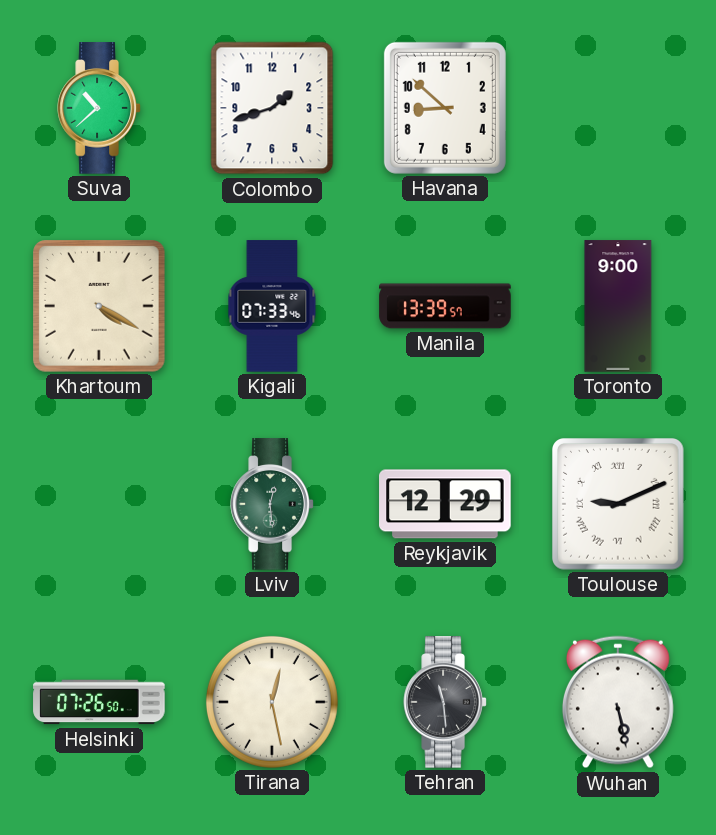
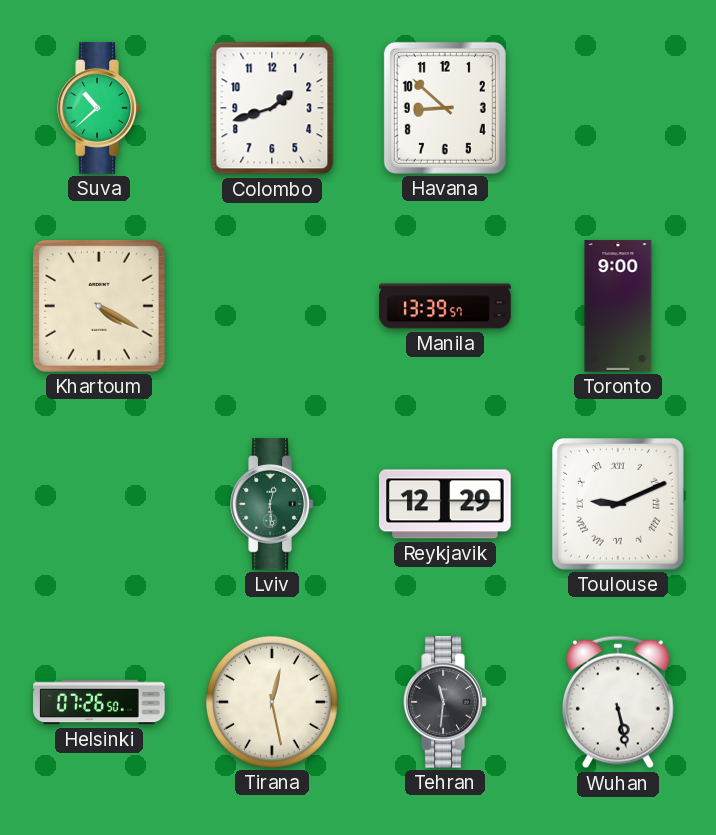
Kigali: 07:33 -> none (272, 306)
Tehran: 11:29 -> 11:31 (445, 702)
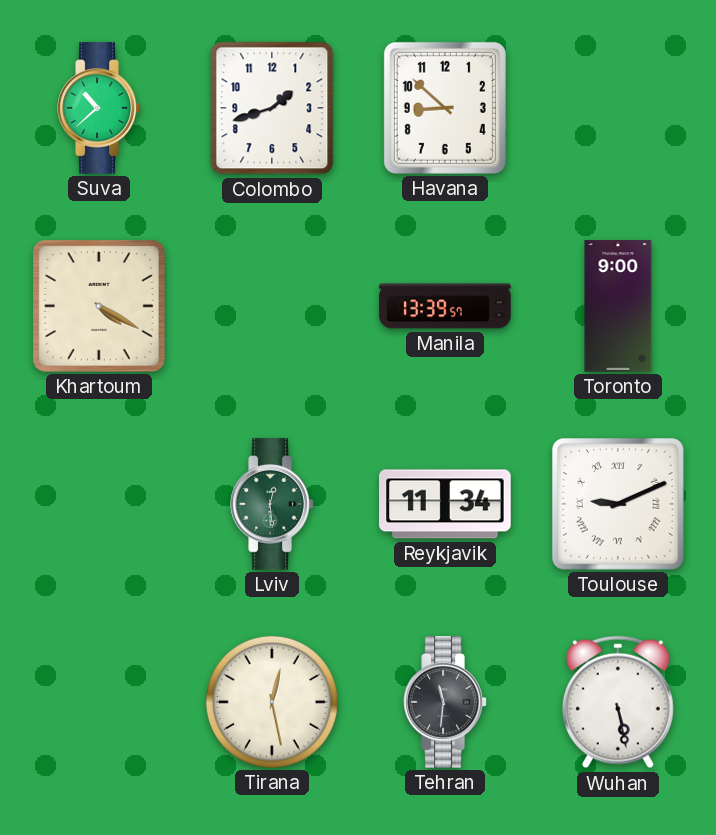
Reykjavik: 12:29 -> 11:34 (445, 504)
Helsinki: 07:26 -> none (99, 702)
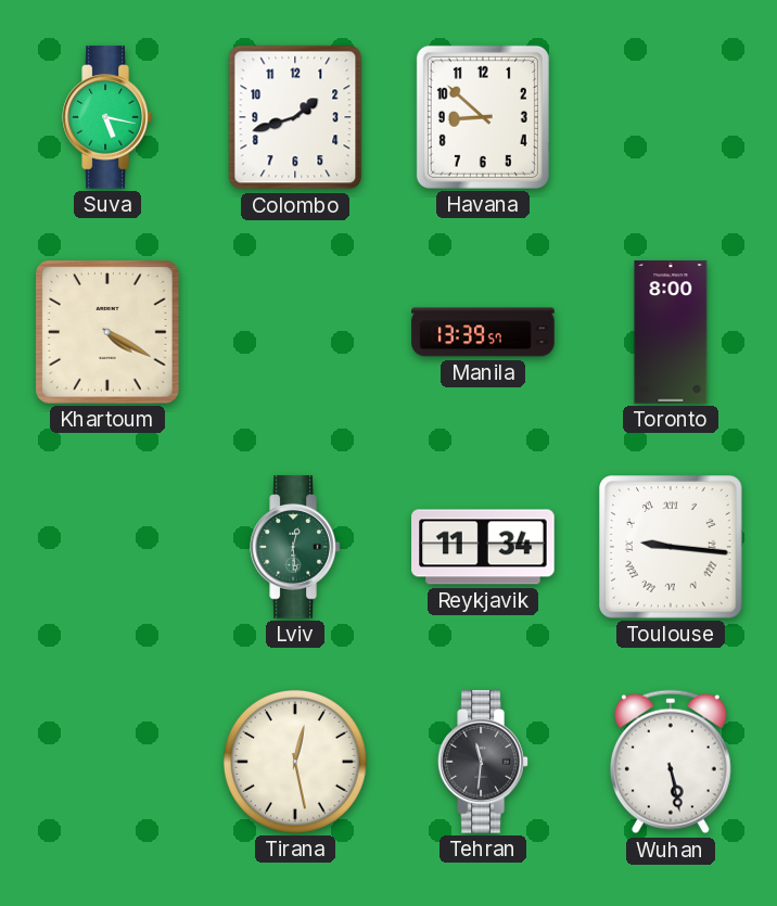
Suva: 10:38 -> 5:17 (107, 117)
Toronto: 9:00 -> 8:00 (671, 332)
Toulouse: 9:11 -> 9:16 (672, 548)
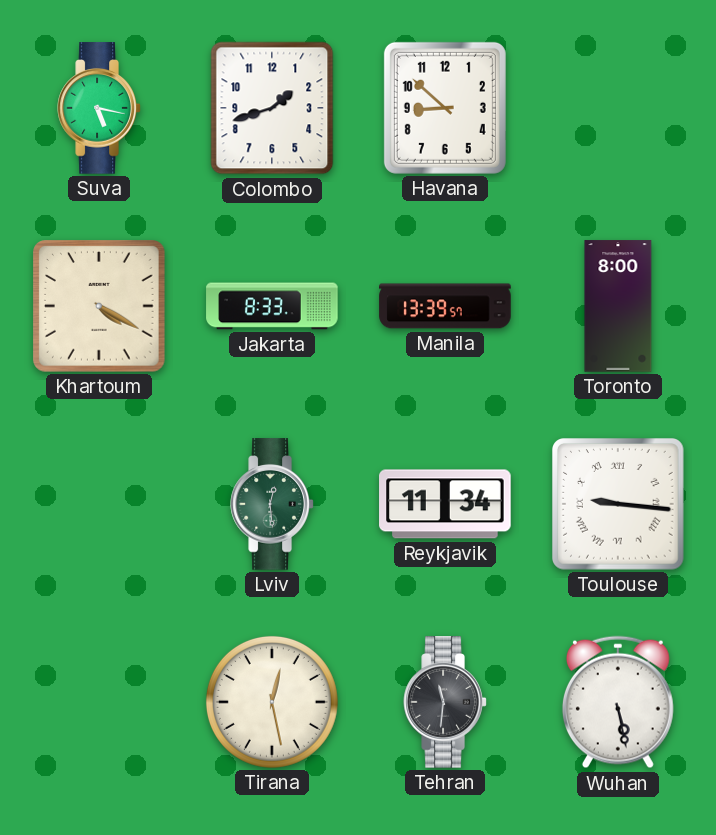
Jakarta: none -> 8:33 (272, 306)
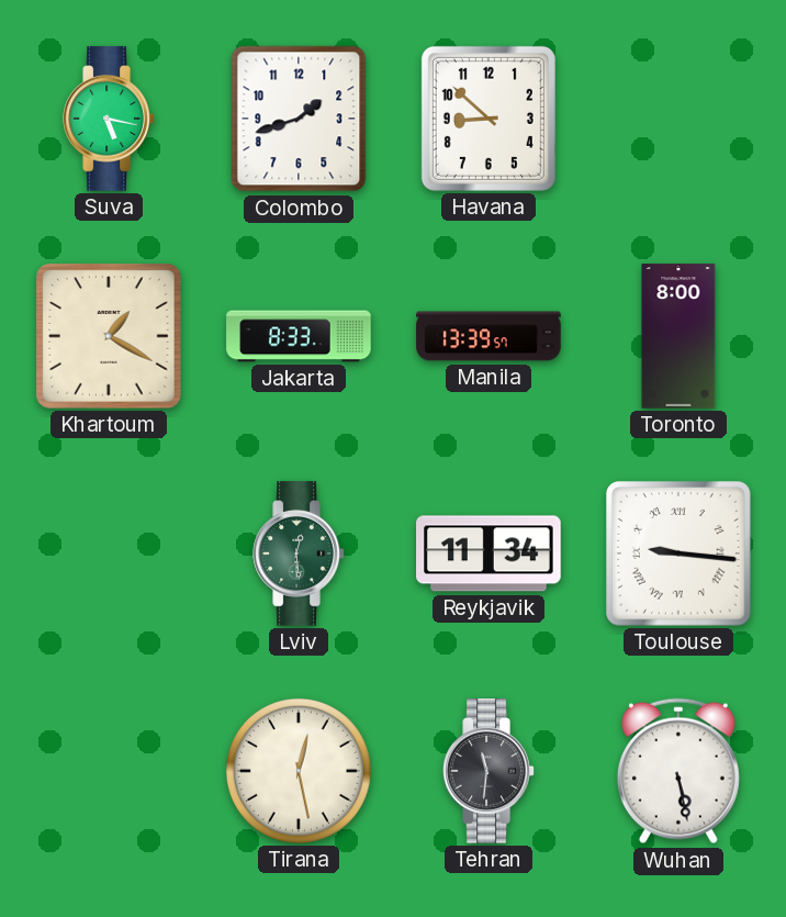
Khartoum: 4:20 -> 1:20 (110, 337)
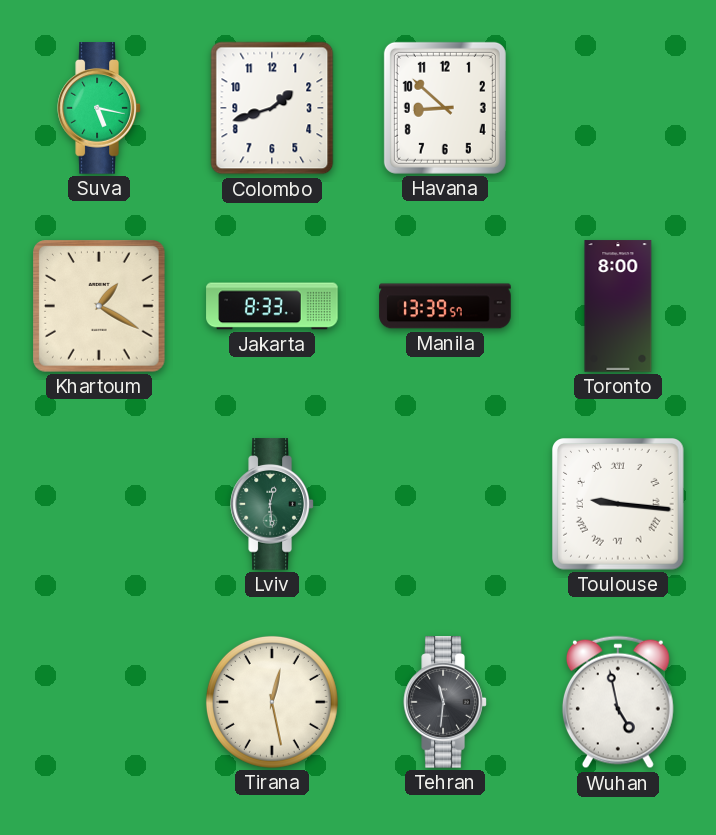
Reykjavik: 11:34 -> none (489, 553)
Wuhan: 5:28 -> 4:58 (618, 702)
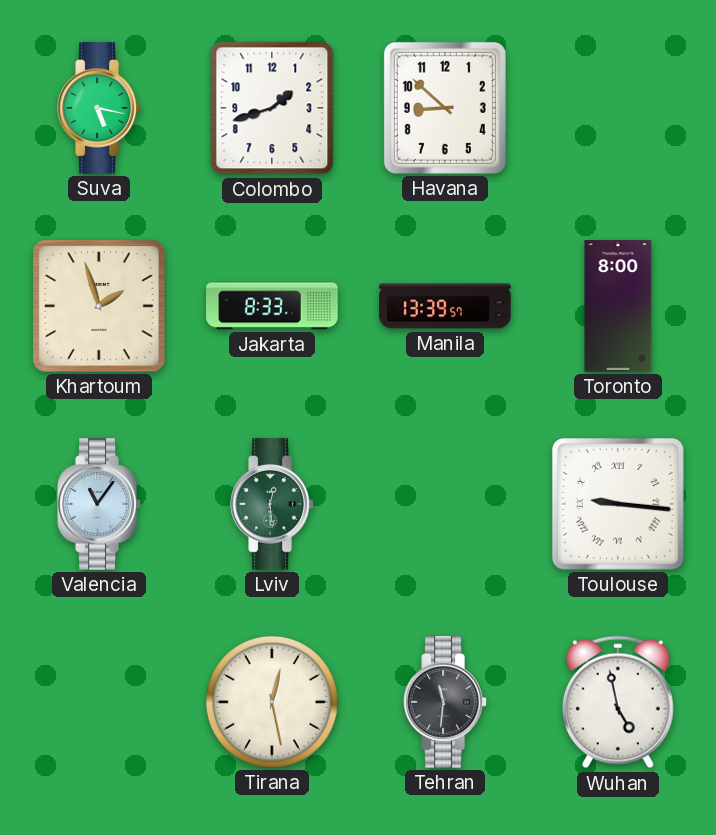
Khartoum: 1:20 -> 1:57 (100, 307)
Valencia: none -> 11:06 (99, 504)
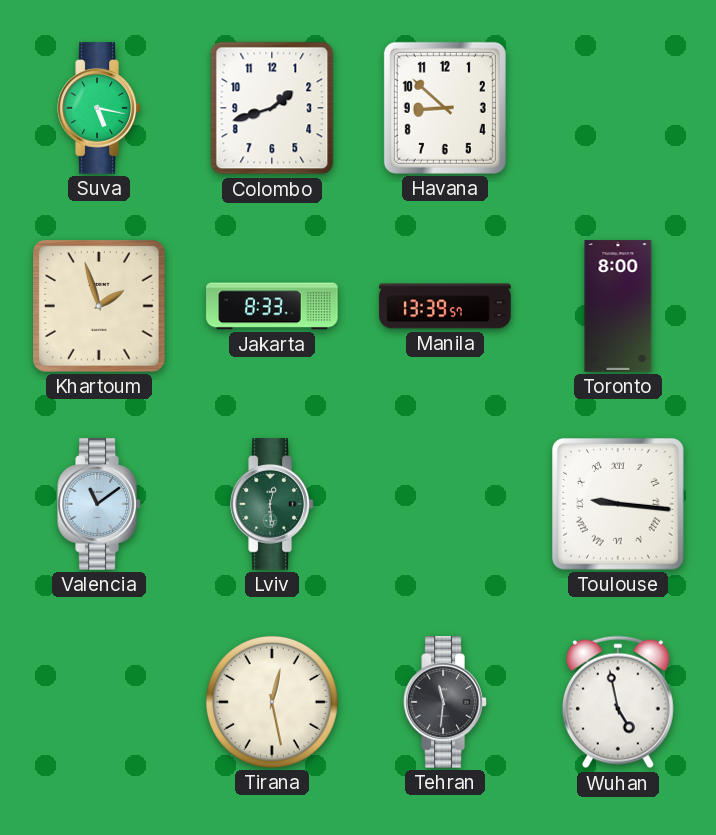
Valencia: 11:06 -> 11:09 (99, 504)
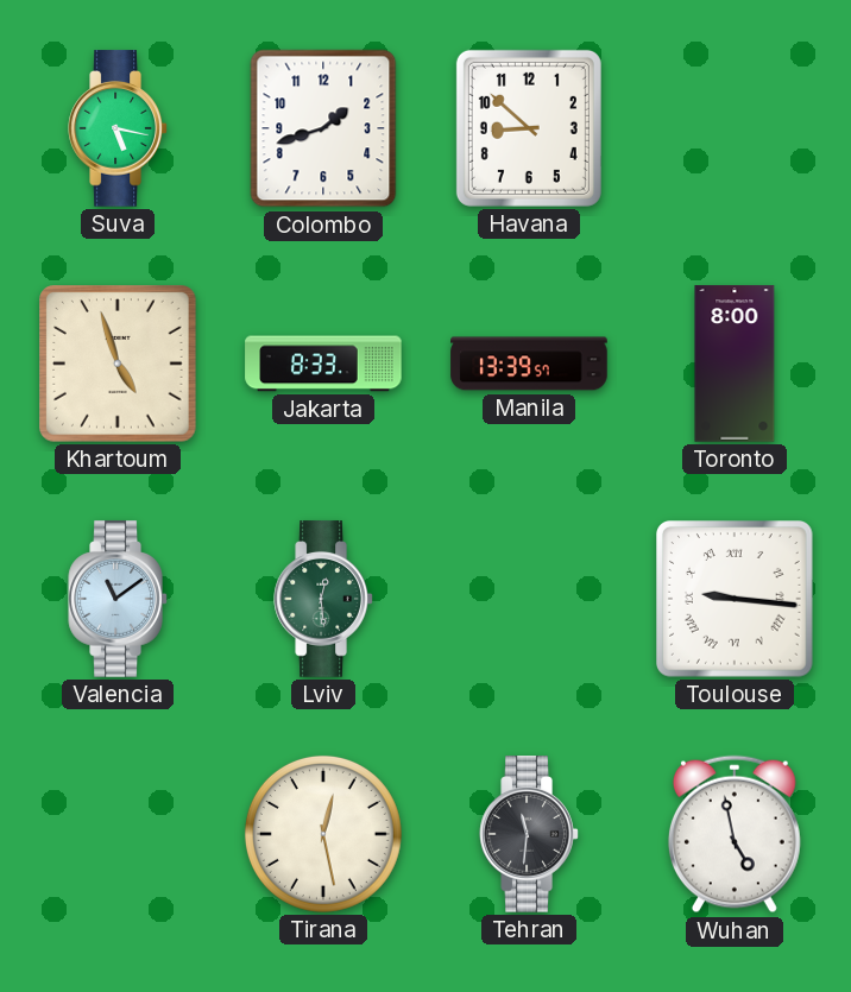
Khartoum: 1:57 -> 4:57 (119, 365)
